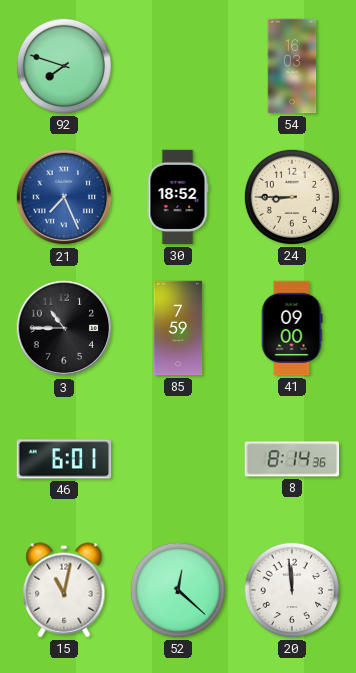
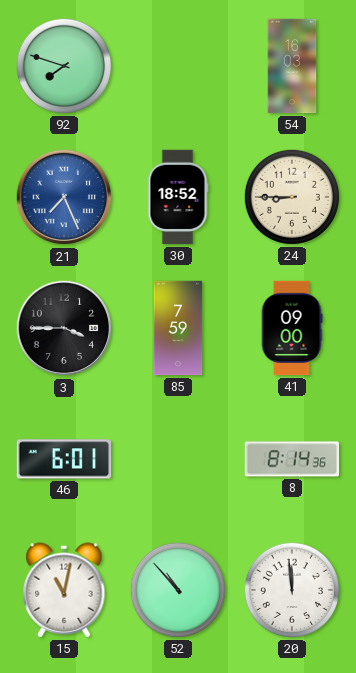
3: 10:45 -> 3:45 (64, 328)
52: 12:22 -> 10:53 (178, 590)
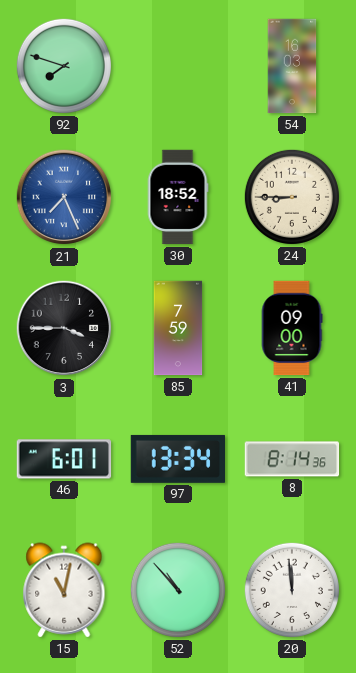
97: none -> 13:34 (178, 459)
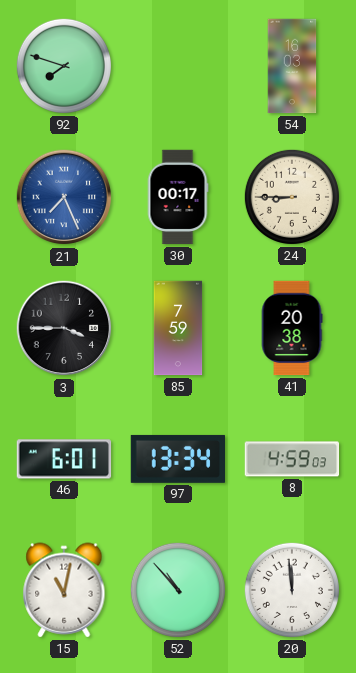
30: 18:52 -> 00:17 (178, 197)
41: 09:00 -> 20:38 (292, 328)
8: 8:14 -> 4:59 (292, 459)
